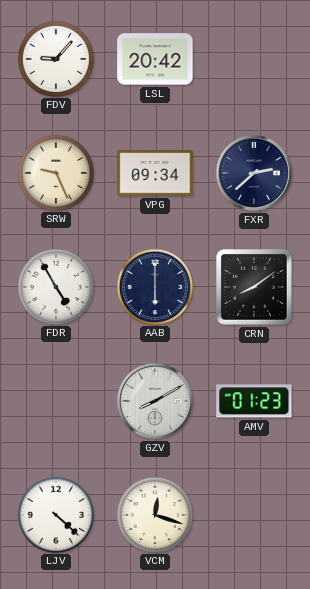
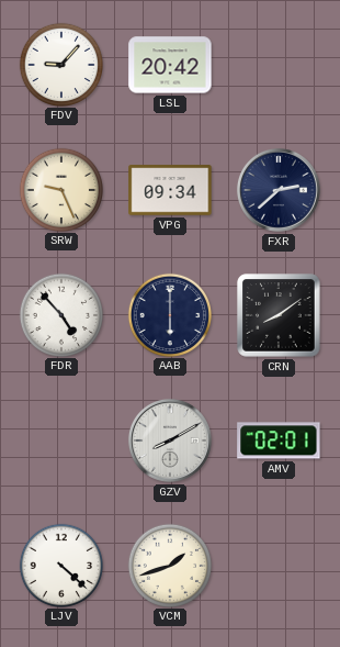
FDR: 4:55 -> 4:53 (60, 314)
AMV: 01:23 -> 02:01 (279, 440)
VCM: 12:18 -> 1:42 (169, 565)
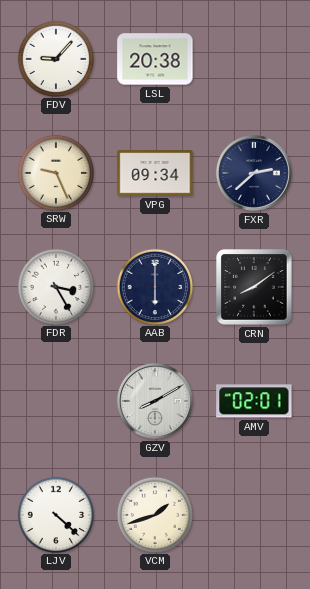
LSL: 20:42 -> 20:38 (155, 59)
FDR: 4:53 -> 3:25 (55, 286)
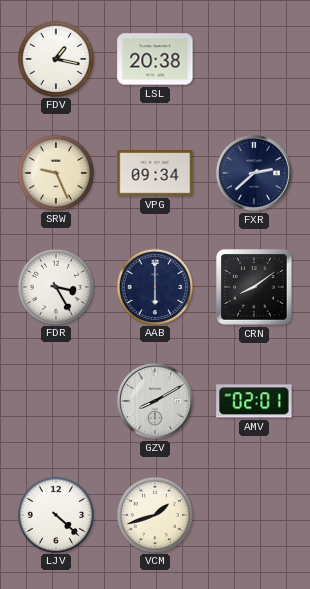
FDV: 9:07 -> 1:17 (55, 58)
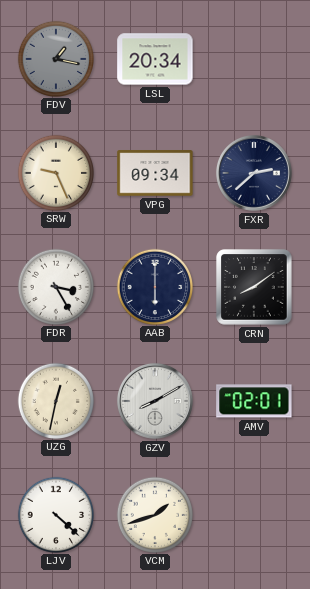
FDV dial: white -> grey (55, 58)
LSL: 20:38 -> 20:34 (155, 59)
UZG: none -> 12:32 (55, 400)
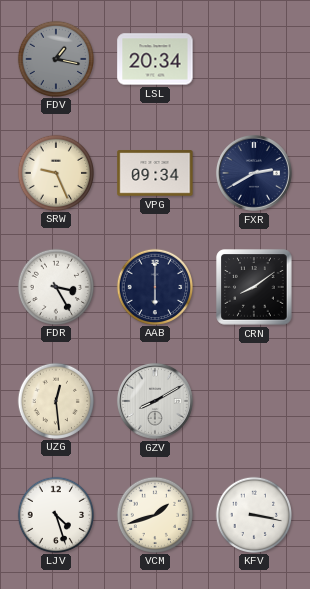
FXR: 2:38 -> 2:40 (254, 173)
UZG: 12:32 -> 12:29 (55, 400)
AMV: 02:01 -> none (254, 401)
LJV: 4:22 -> 4:27 (55, 514)
KFV: none -> 3:17 (253, 514)
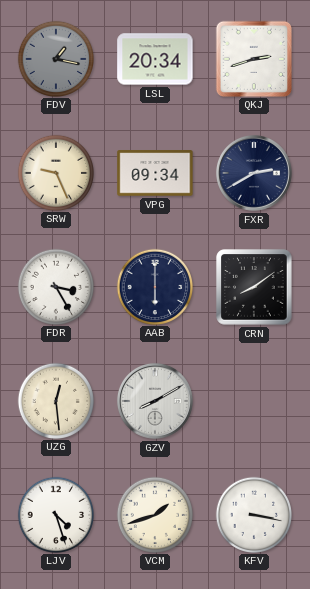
QKJ: none -> 2:42 (253, 58)
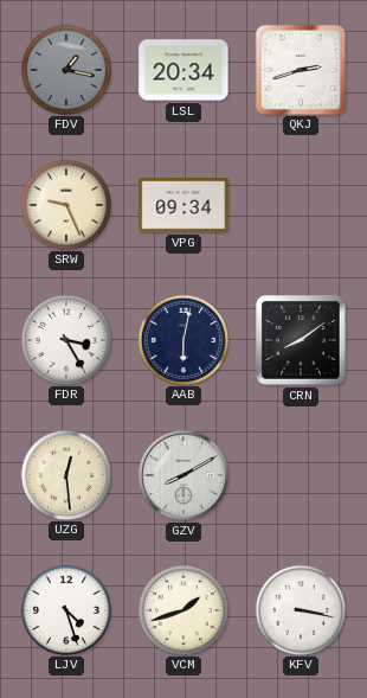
FXR: 2:40 -> none (254, 173)
AAB: 6:00 -> 6:02 (182, 339)
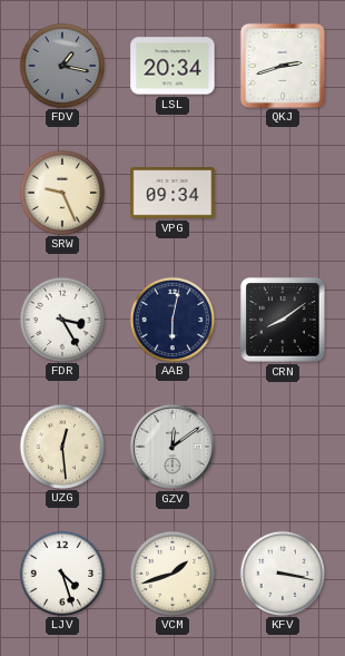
GZV: 8:10 -> 12:09 (172, 447)
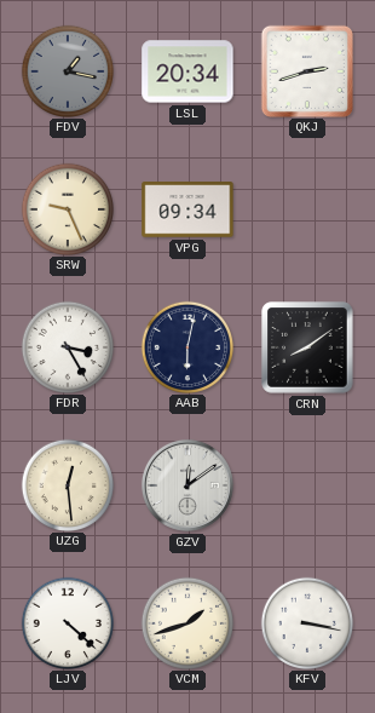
LJV: 4:27 -> 4:22 (67, 622)
